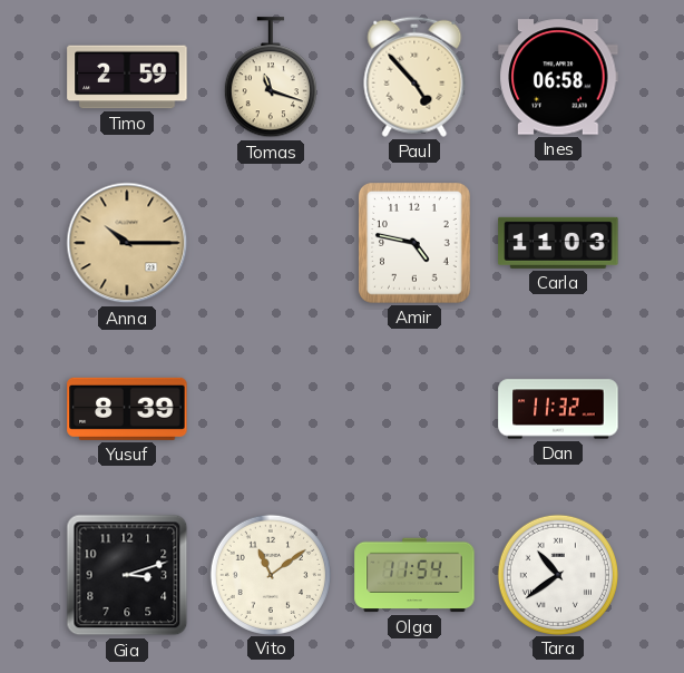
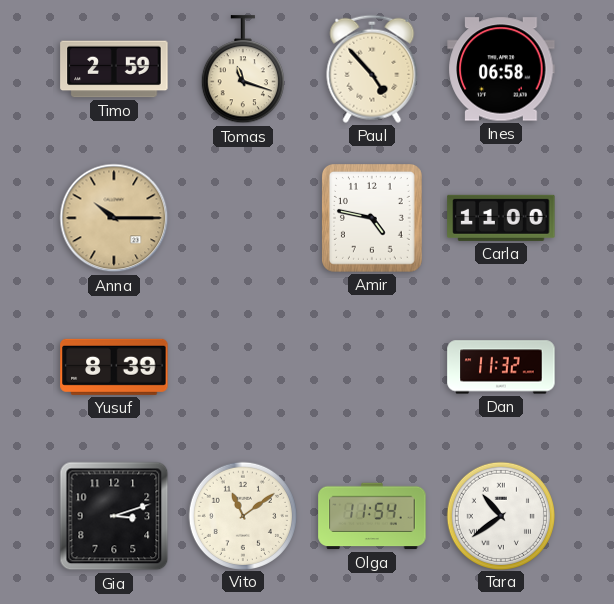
Carla: 11:03 -> 11:00 (501, 218)
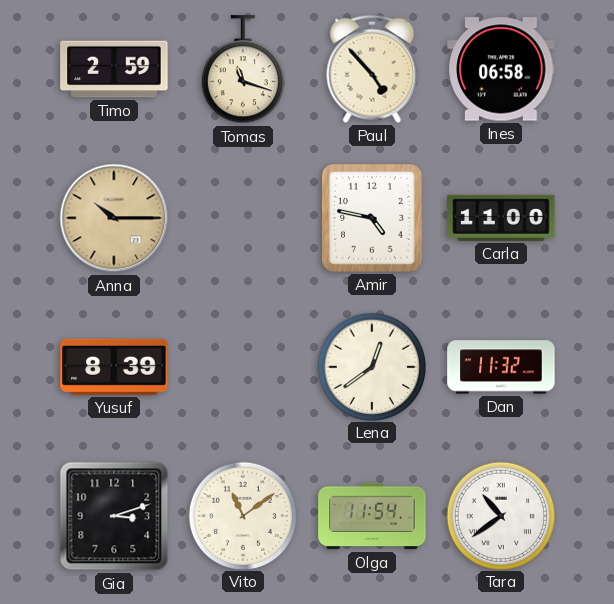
Lena: none -> 12:39 (371, 366)
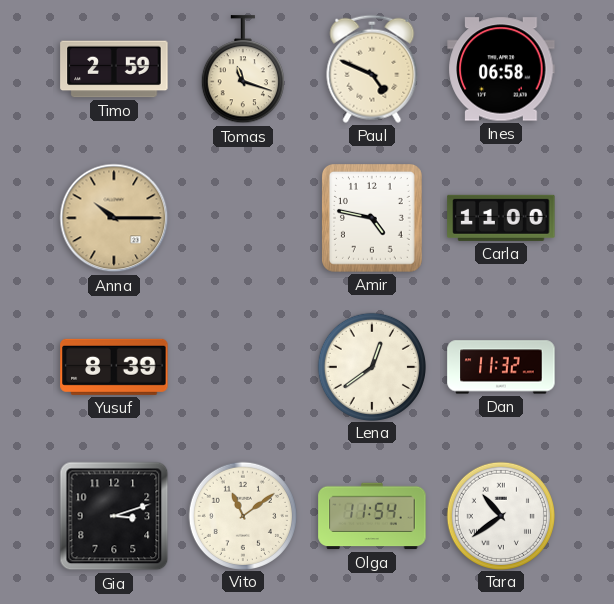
Paul: 4:53 -> 4:49 (372, 69)
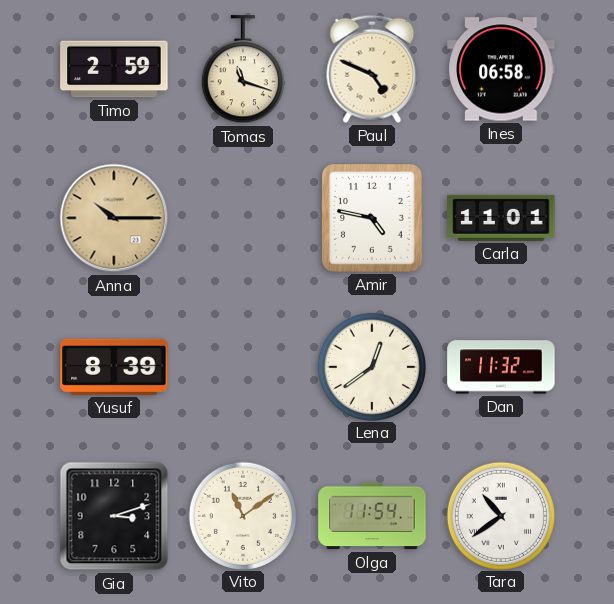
Carla: 11:00 -> 11:01 (501, 218)
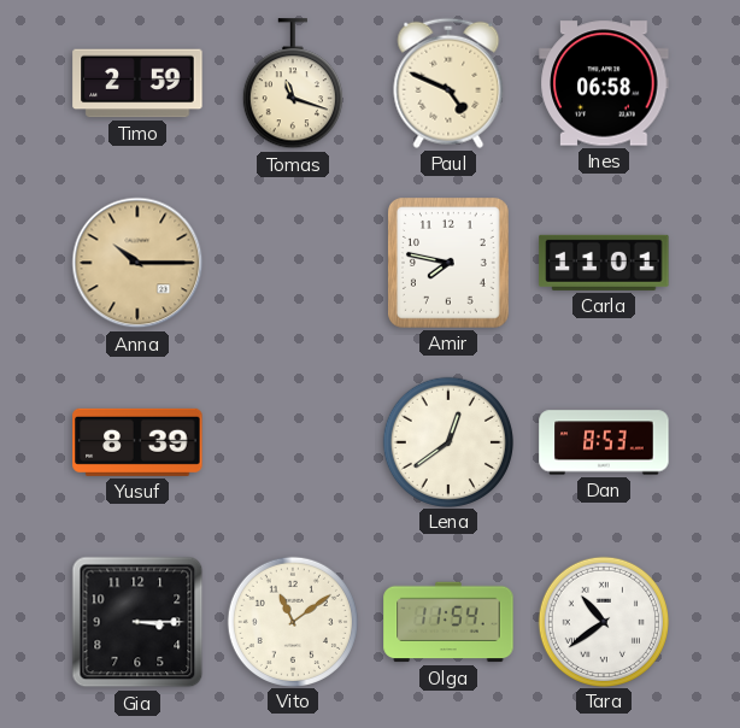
Amir: 4:47 -> 7:47 (450, 264)
Dan: 11:32 -> 8:53 (604, 442)
Gia: 3:12 -> 3:15 (137, 622)
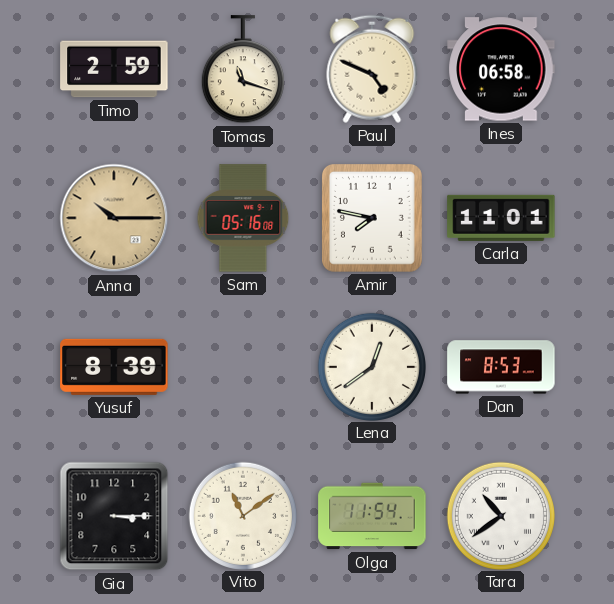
Sam: none -> 05:16 (243, 218)
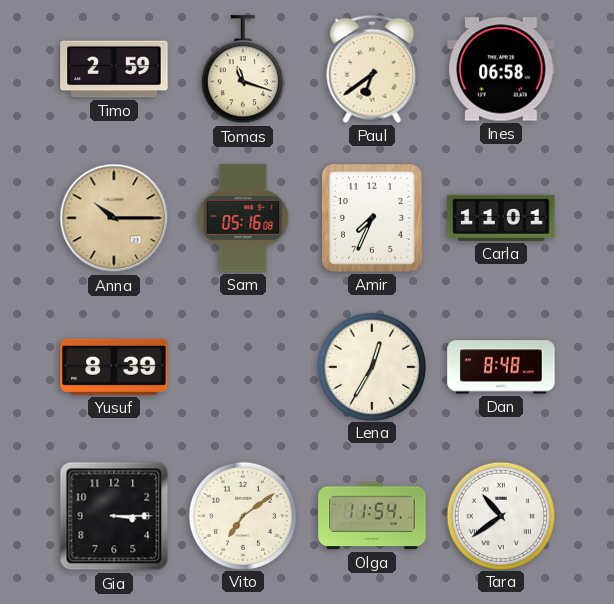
Paul: 4:49 -> 6:39 (372, 69)
Amir: 7:47 -> 7:34 (373, 219)
Lena: 12:39 -> 12:35 (371, 366)
Dan: 8:53 -> 8:48 (501, 367)
Vito: 11:09 -> 7:09 (242, 515)
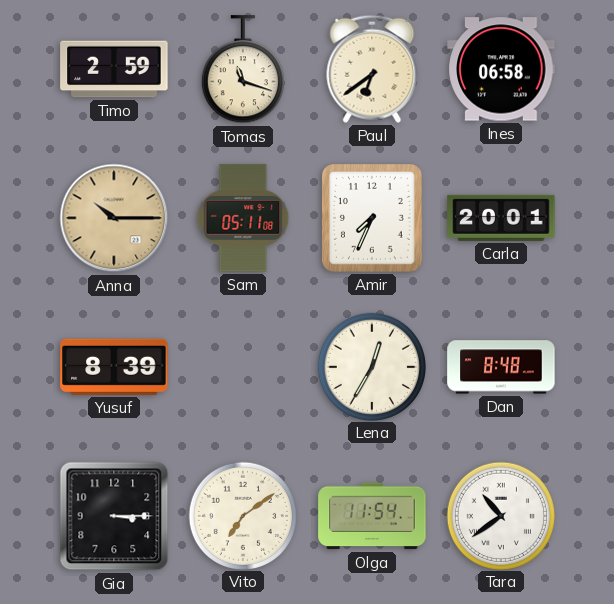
Sam: 05:16 -> 05:11 (243, 218)
Carla: 11:01 -> 20:01 (501, 218)
